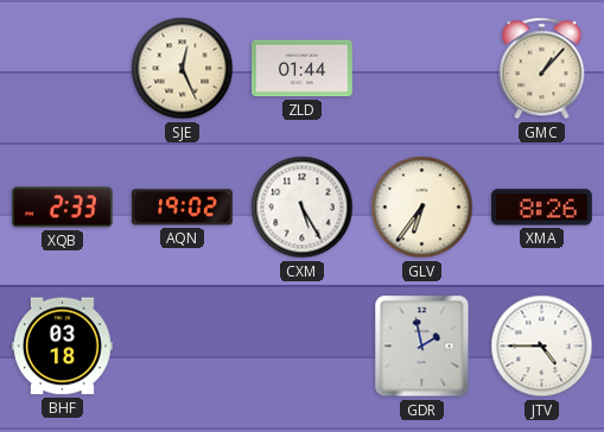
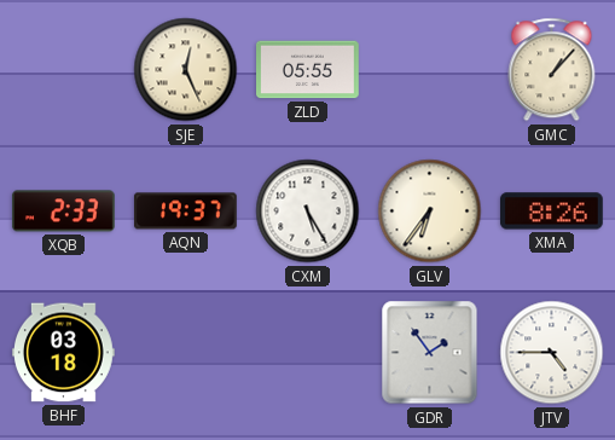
ZLD: 01:44 -> 05:55 (308, 70)
AQN: 19:02 -> 19:37 (185, 212)
GDR: 1:58 -> 1:54 (430, 353)
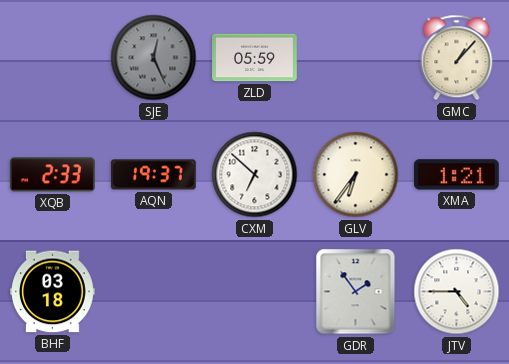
SJE dial: cream -> grey (154, 58)
ZLD: 05:55 -> 05:59 (255, 58)
CXM: 5:25 -> 6:52 (255, 175)
XMA: 8:26 -> 1:21 (456, 175)
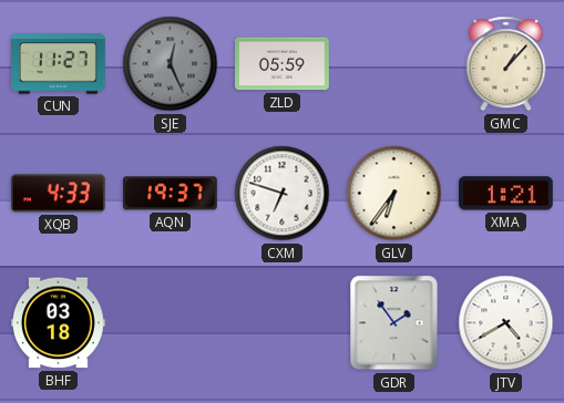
CUN: none -> 11:27 (59, 64)
XQB: 2:33 -> 4:33 (59, 194)
CXM: 6:52 -> 6:48 (283, 194)
JTV: 4:45 -> 4:40 (506, 323)
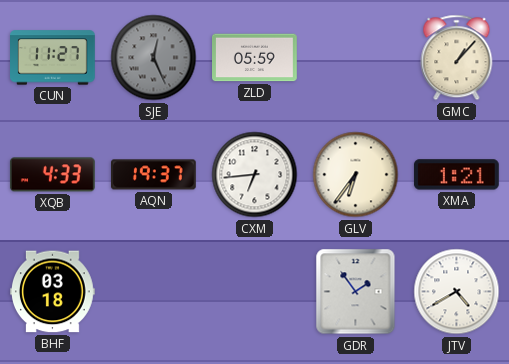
CXM: 6:48 -> 6:44 (255, 175)
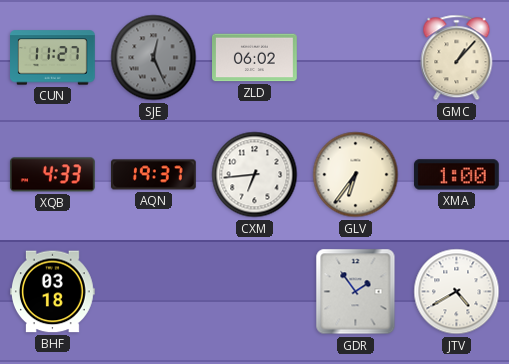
ZLD: 05:59 -> 06:02 (255, 58)
XMA: 1:21 -> 1:00 (456, 175)
